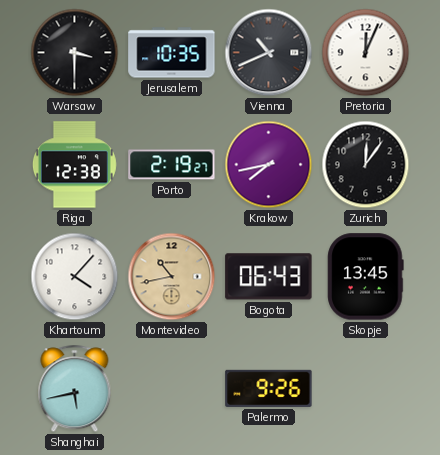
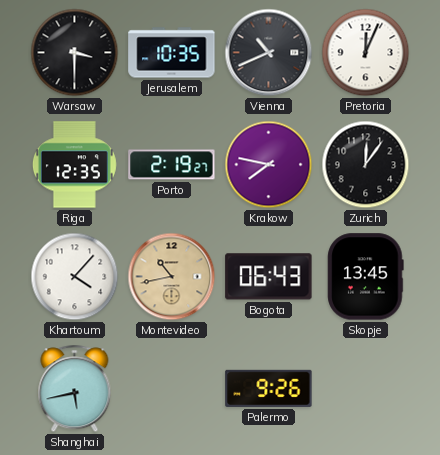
Riga: 12:38 -> 12:35 (74, 165)
Krakow: 7:43 -> 7:47 (269, 165)
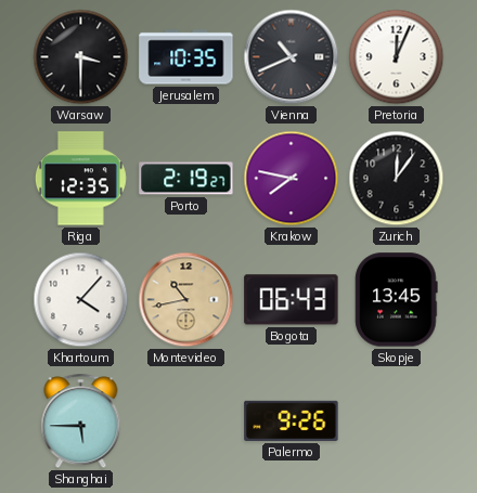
Shanghai: 5:43 -> 5:45 (81, 421)
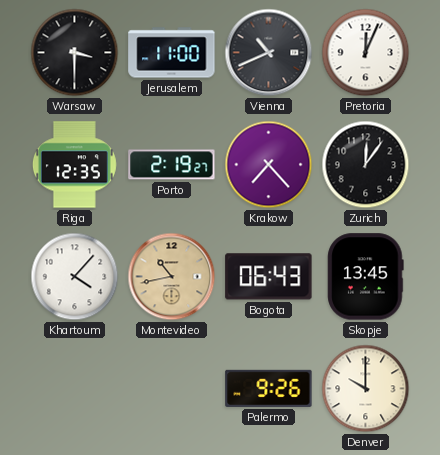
Jerusalem: 10:35 -> 11:00 (172, 53)
Krakow: 7:47 -> 7:23 (269, 165)
Shanghai: 5:45 -> none (81, 421)
Denver: none -> 10:00 (366, 389)
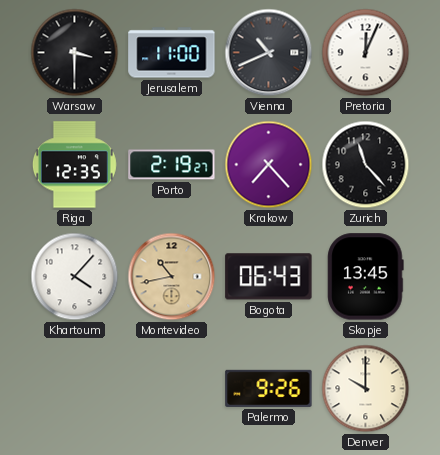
Zurich: 12:06 -> 11:23 (366, 165)
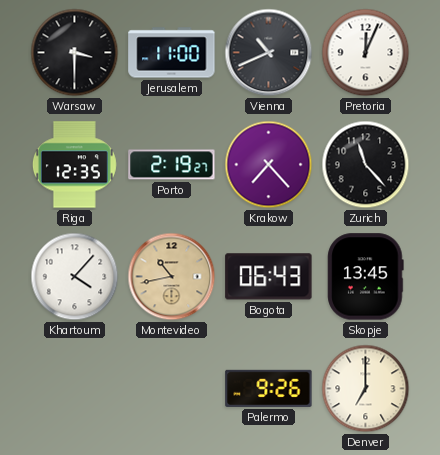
Denver: 10:00 -> 7:00 (366, 389)
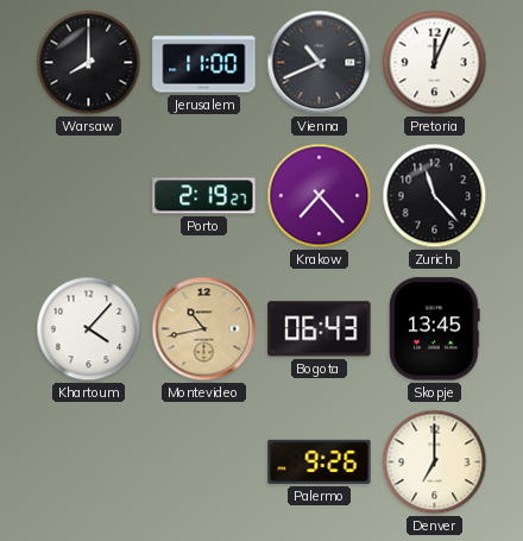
Warsaw: 3:30 -> 8:00 (89, 63)
Riga: 12:35 -> none (74, 165)
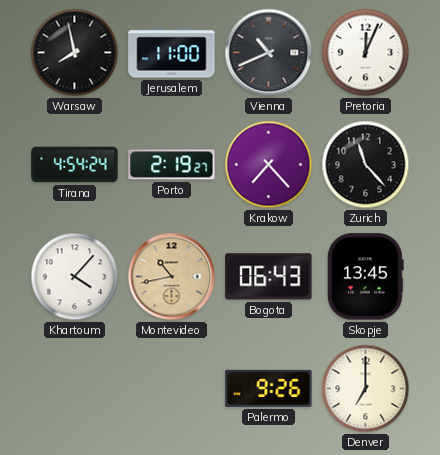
Warsaw: 8:00 -> 7:58 (75, 53)
Tirana: none -> 4:54 (75, 165)
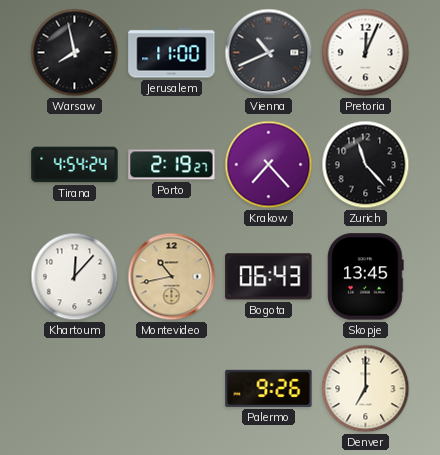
Khartoum: 4:07 -> 12:07 (75, 277)
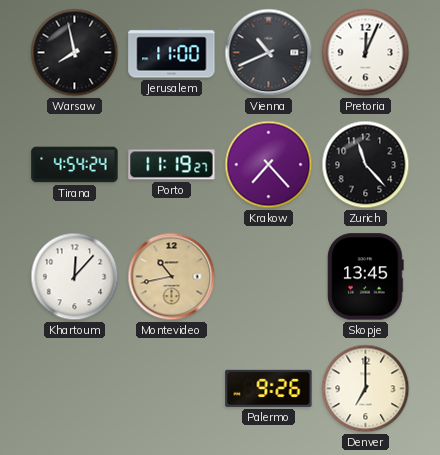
Porto: 2:19 -> 11:19 (172, 165)
Bogota: 06:43 -> none (269, 277)
